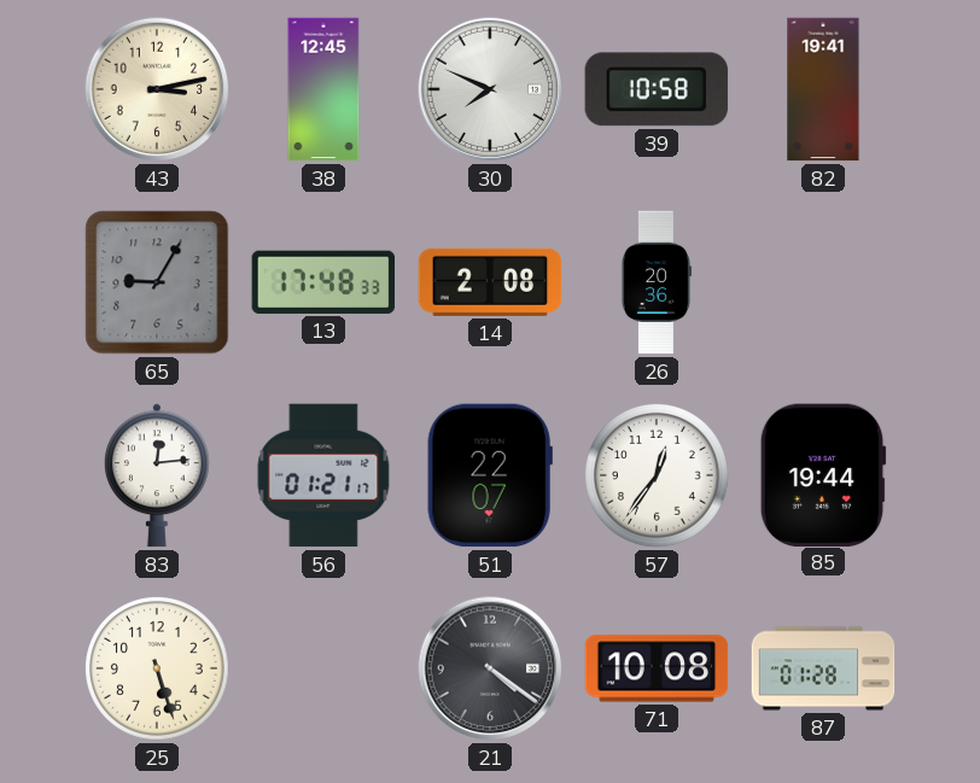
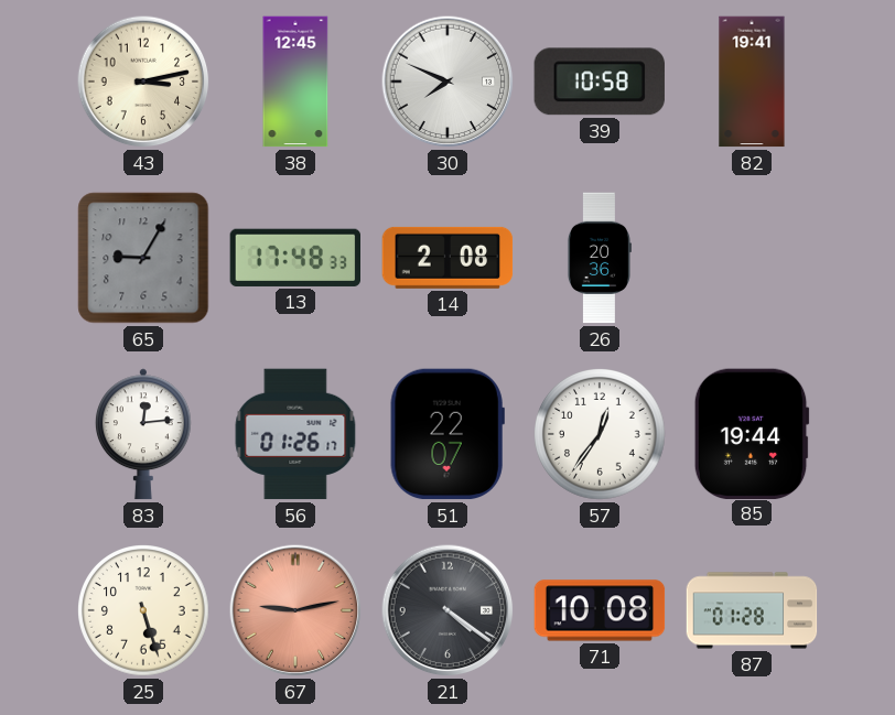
56: 01:21 -> 01:26 (295, 434)
67: none -> 9:13 (295, 610)
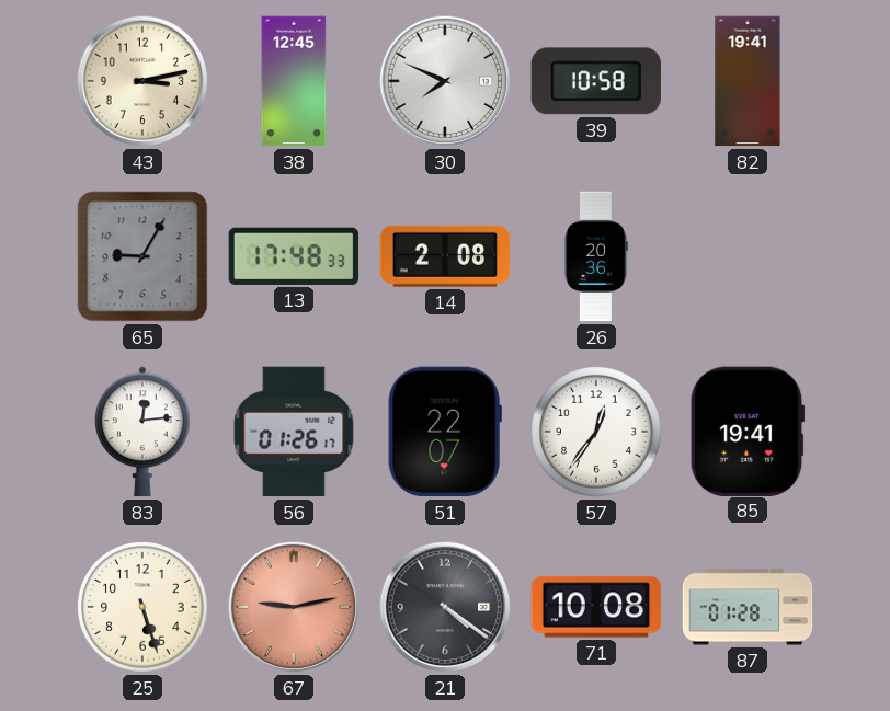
85: 19:44 -> 19:41 (748, 431)
